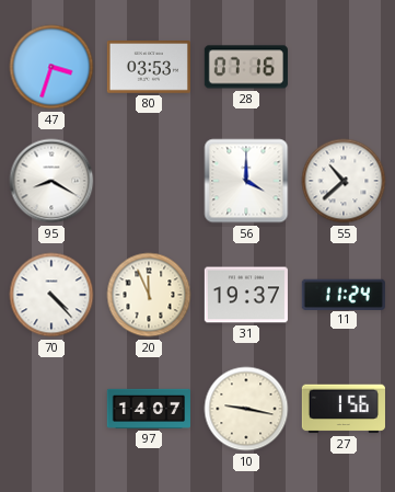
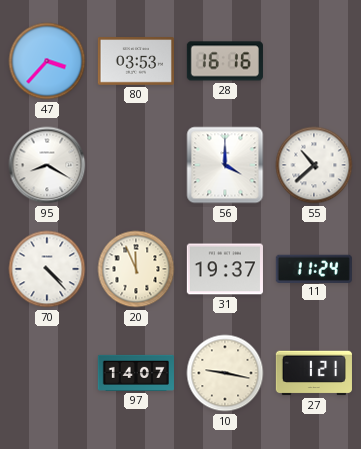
47: 3:33 -> 3:37 (47, 61)
28: 07:16 -> 16:16 (225, 61)
27: 1:56 -> 1:21 (314, 373)
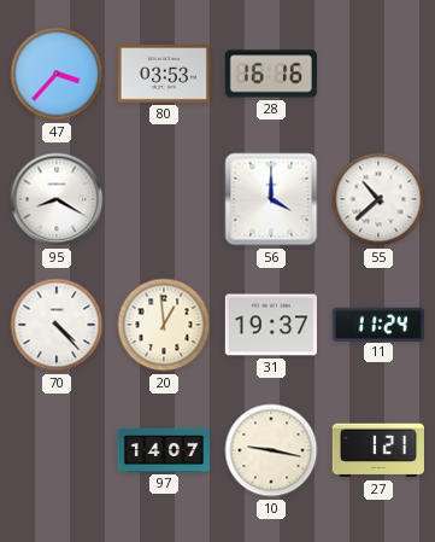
20: 11:56 -> 12:59 (164, 325)
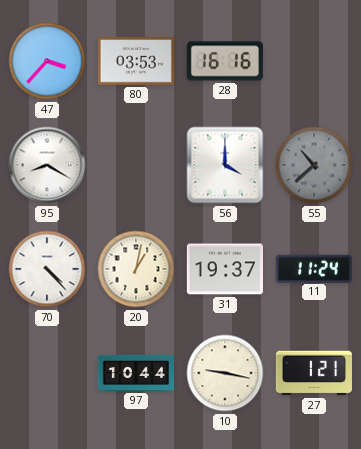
55 dial: white -> grey (314, 165)
20: 12:59 -> 1:02 (136, 269)
97: 14:07 -> 10:44 (136, 373)
